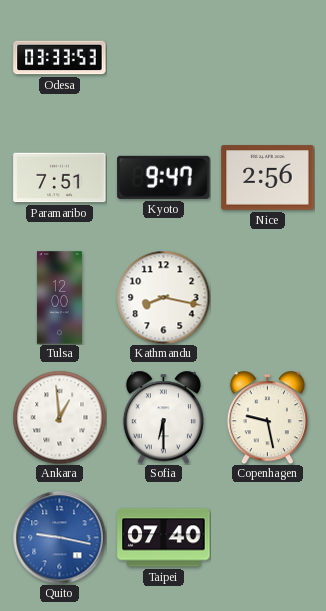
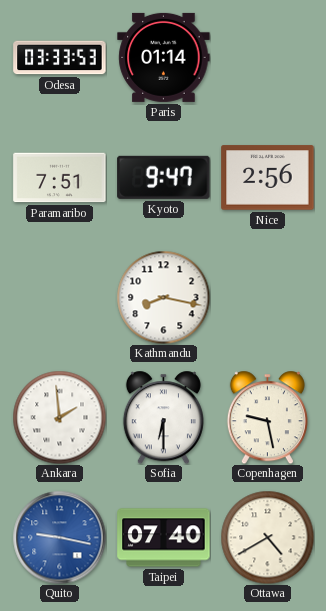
Paris: none -> 01:14 (164, 57)
Tulsa: 12:00 -> none (59, 298)
Ankara: 12:59 -> 1:59 (59, 417)
Ottawa: none -> 4:40 (267, 537)
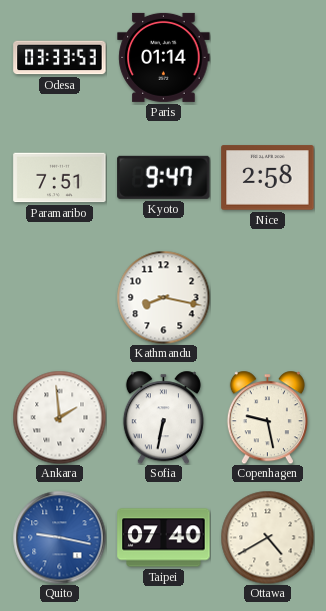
Nice: 2:56 -> 2:58 (268, 178)
Sofia: 6:30 -> 6:32 (163, 417)
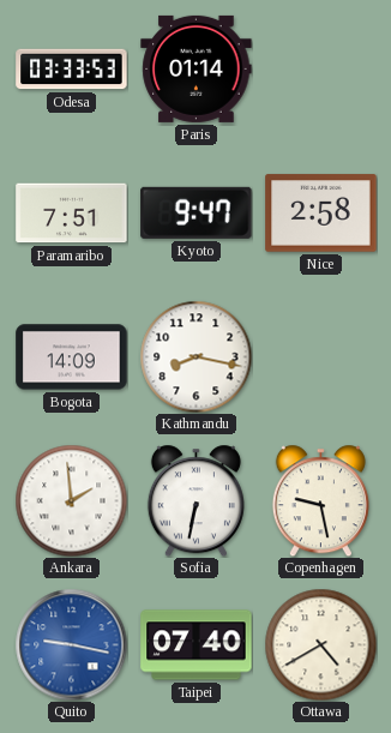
Bogota: none -> 14:09 (72, 358)
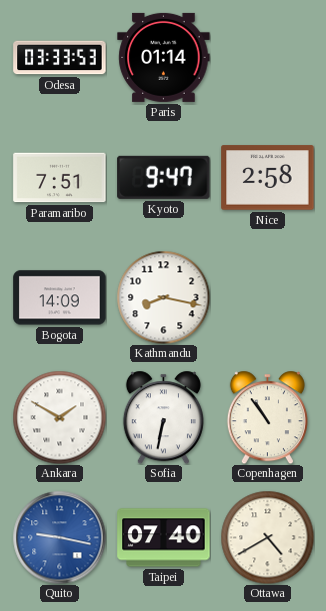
Ankara: 1:59 -> 1:50 (59, 417)
Copenhagen: 9:28 -> 10:54 (267, 417)
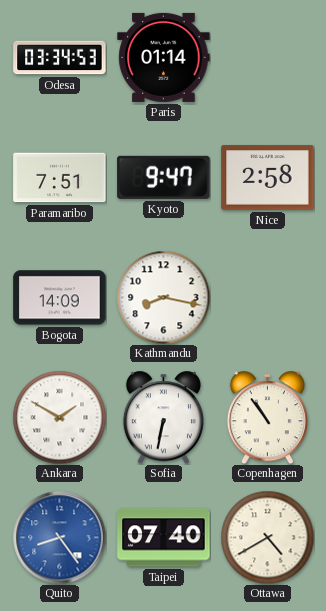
Odesa: 03:33 -> 03:34 (60, 58)
Quito: 9:17 -> 8:24 (59, 537)
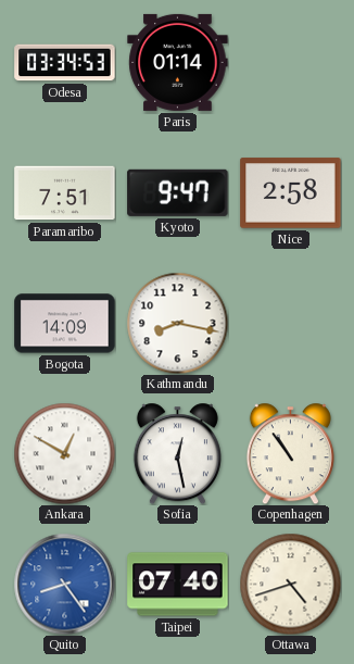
Ankara: 1:50 -> 12:50 (64, 453)
Sofia: 6:32 -> 12:28 (177, 453)
Ottawa: 4:40 -> 4:42 (290, 584)
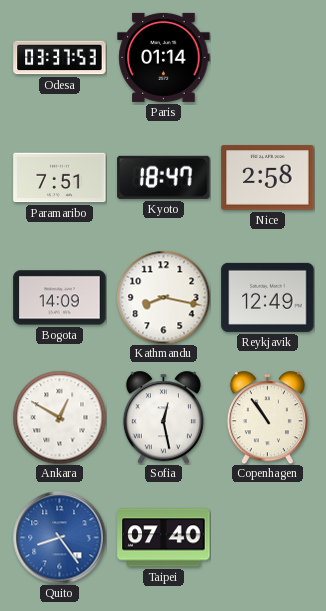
Odesa: 03:34 -> 03:37 (60, 58)
Kyoto: 9:47 -> 18:47 (164, 177)
Reykjavik: none -> 12:49 (268, 297)
Ottawa: 4:42 -> none (290, 584)
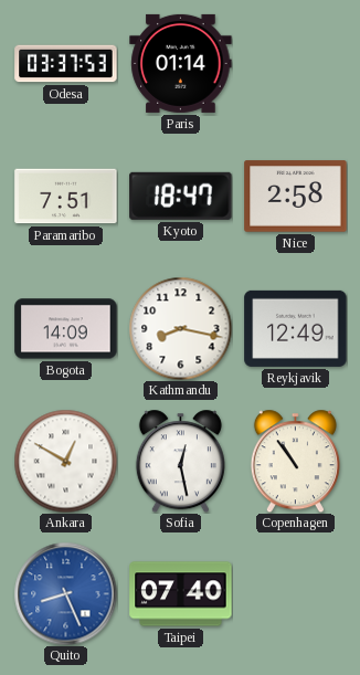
Quito: 8:24 -> 8:26 (65, 593)
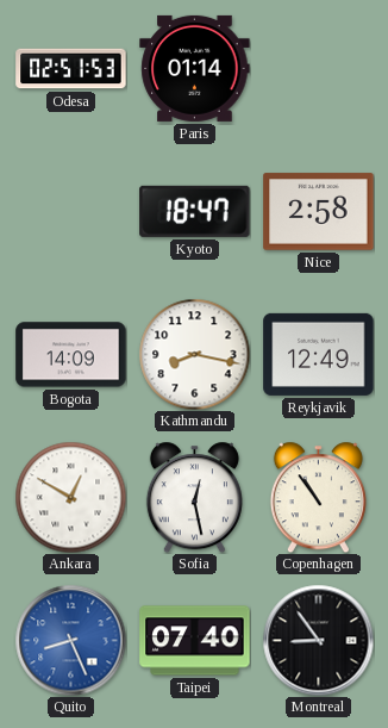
Odesa: 03:37 -> 02:51 (71, 69)
Paramaribo: 7:51 -> none (66, 197)
Montreal: none -> 8:54 (318, 640)
